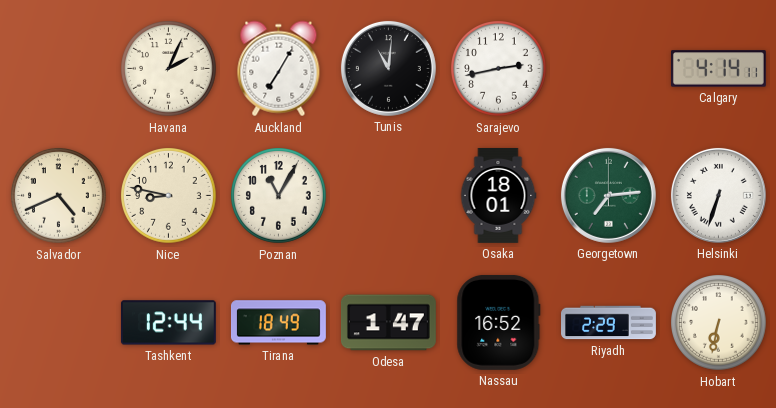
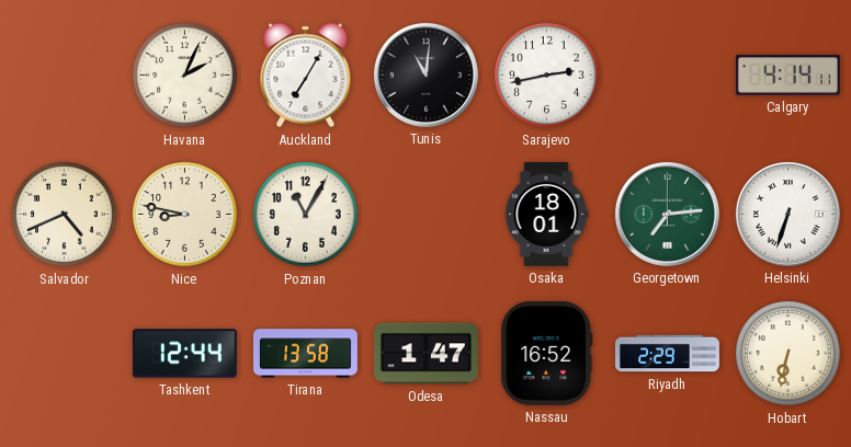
Tirana: 18:49 -> 13:58 (305, 354)
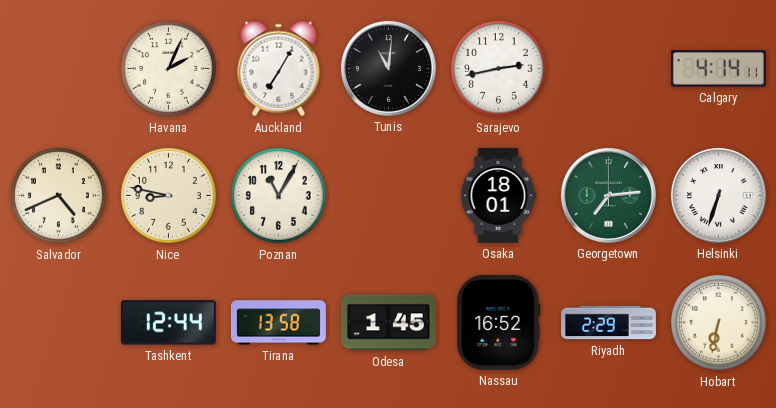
Odesa: 1:47 -> 1:45 (388, 323)
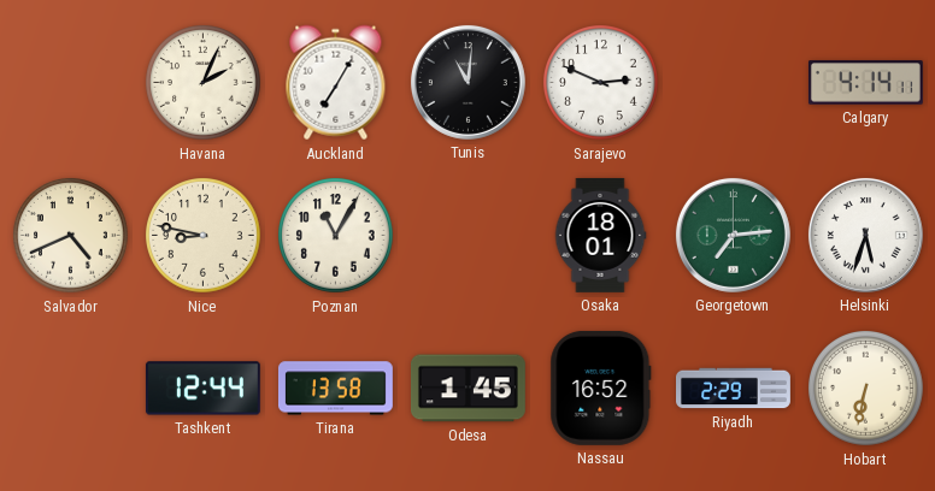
Sarajevo: 2:43 -> 2:49 (601, 83)
Helsinki: 6:33 -> 5:33 (865, 235)
